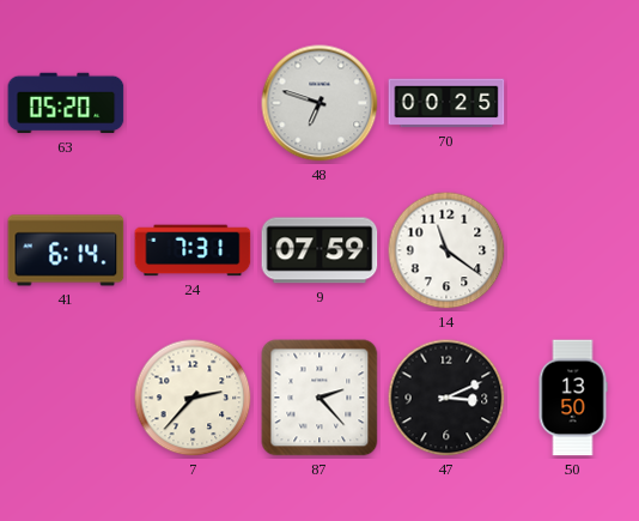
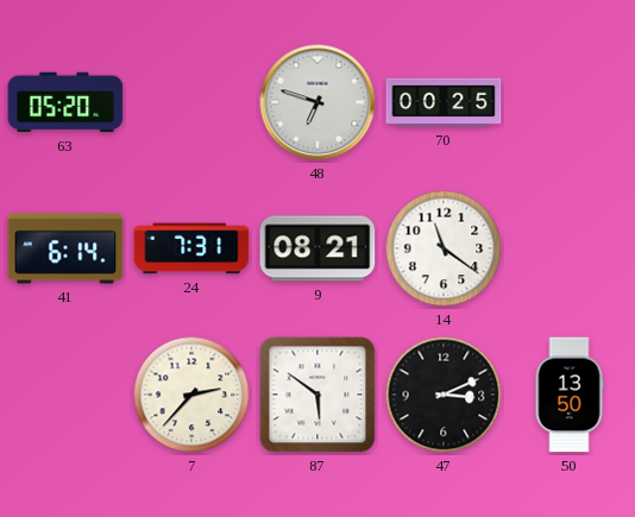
9: 07:59 -> 08:21 (317, 248)
87: 2:23 -> 5:51 (317, 395)
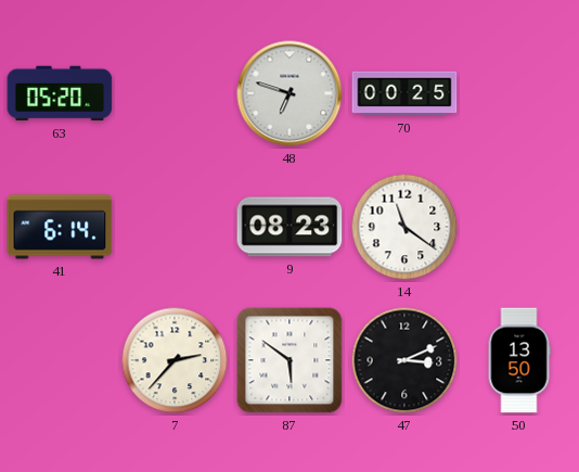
24: 7:31 -> none (191, 248)
9: 08:21 -> 08:23 (289, 227)
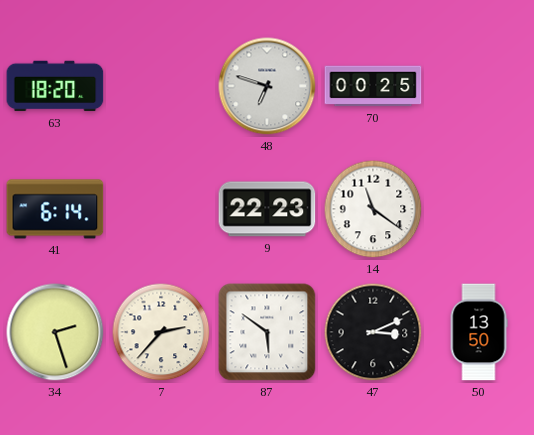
63: 05:20 -> 18:20 (55, 86)
9: 08:23 -> 22:23 (267, 209)
34: none -> 2:27 (55, 332)
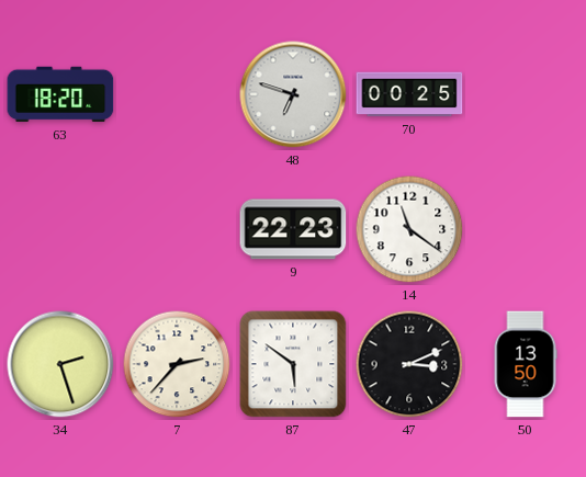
41: 6:14 -> none (55, 209)
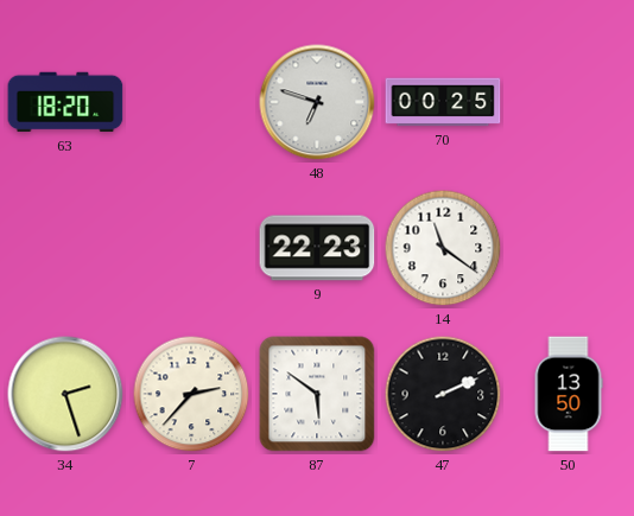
47: 3:11 -> 2:11 (443, 394)
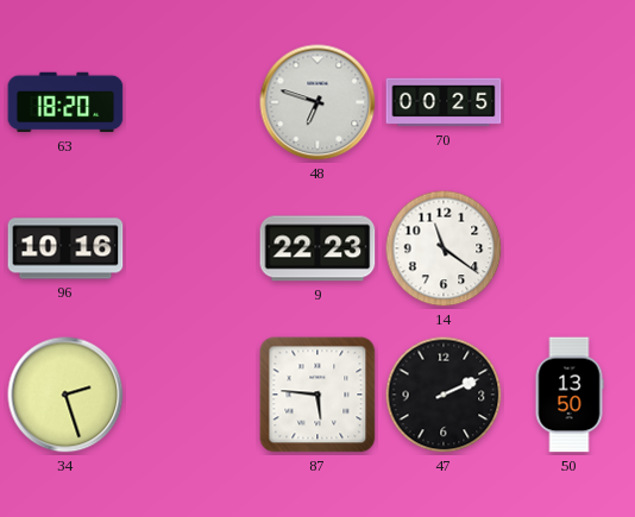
96: none -> 10:16 (65, 248)
7: 2:37 -> none (191, 394)
87: 5:51 -> 5:46 (317, 395)
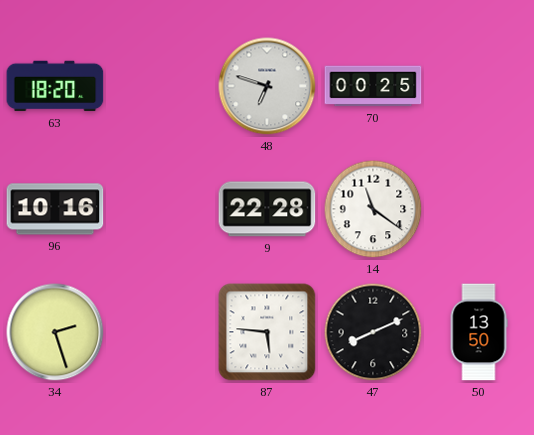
9: 22:23 -> 22:28 (267, 209)
47: 2:11 -> 8:11 (373, 332)
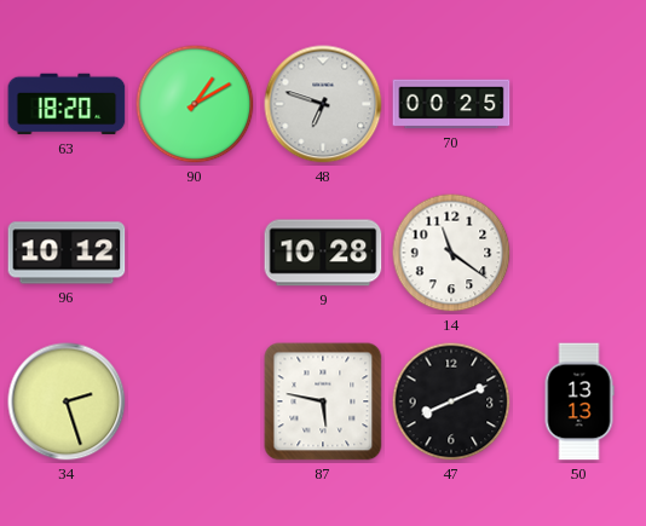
90: none -> 1:10 (195, 104)
96: 10:16 -> 10:12 (67, 253)
9: 22:28 -> 10:28 (323, 253)
87: 5:46 -> 5:47 (323, 401)
50: 13:50 -> 13:13 (579, 401)
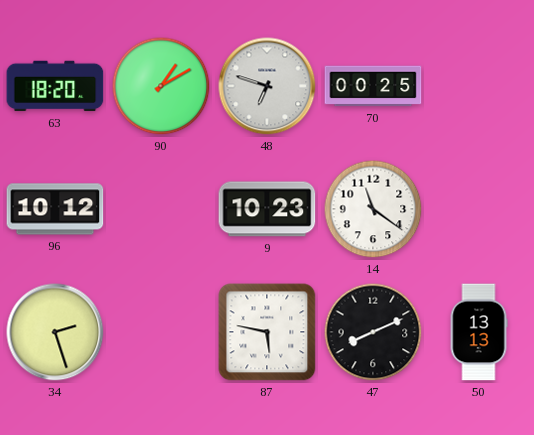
9: 10:28 -> 10:23 (267, 209)
